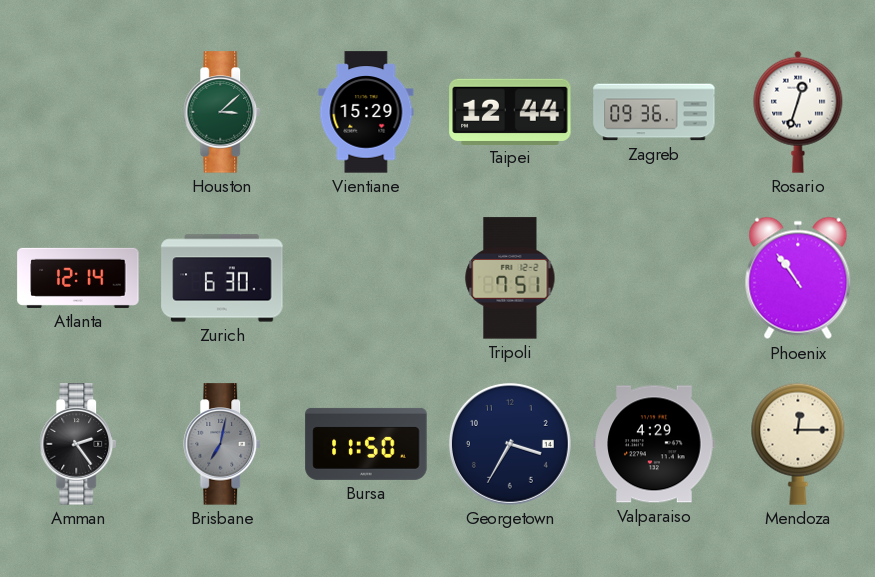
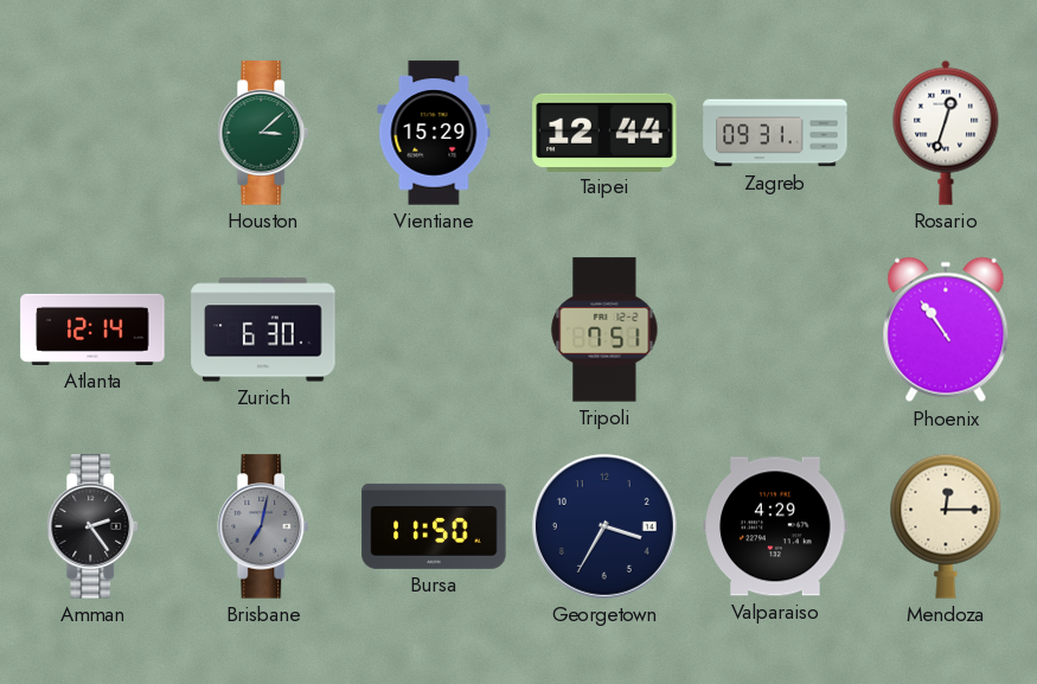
Zagreb: 09:36 -> 09:31 (775, 133)
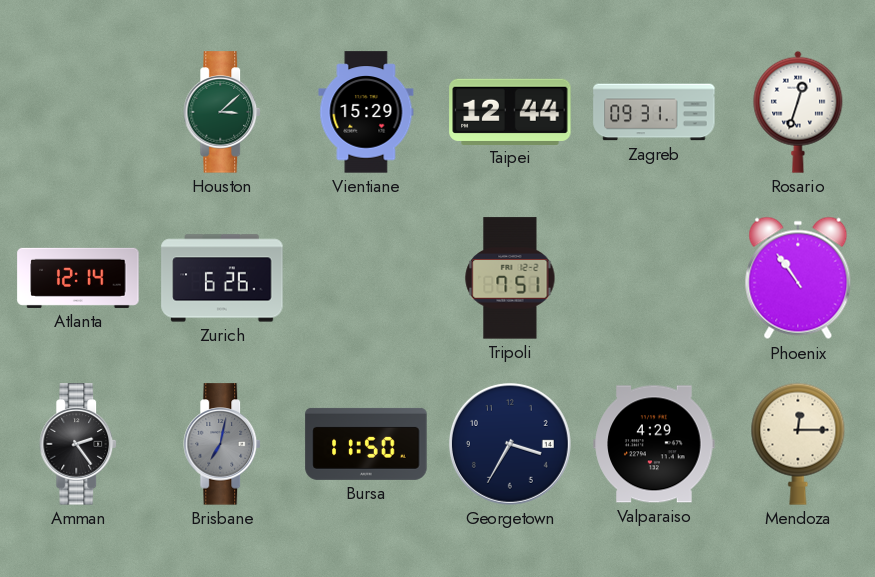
Zurich: 6:30 -> 6:26 (222, 278)
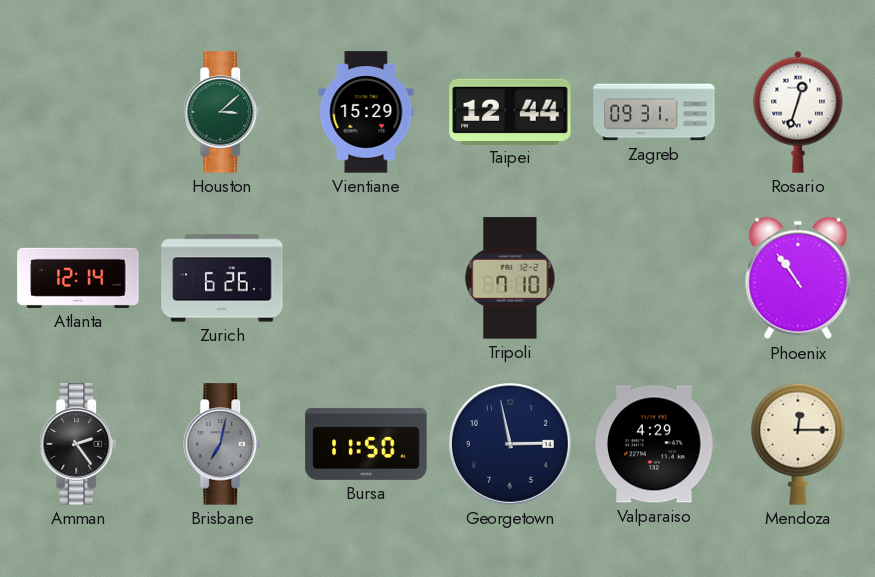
Tripoli: 7:51 -> 7:10 (510, 278)
Georgetown: 3:35 -> 2:58 (510, 444)
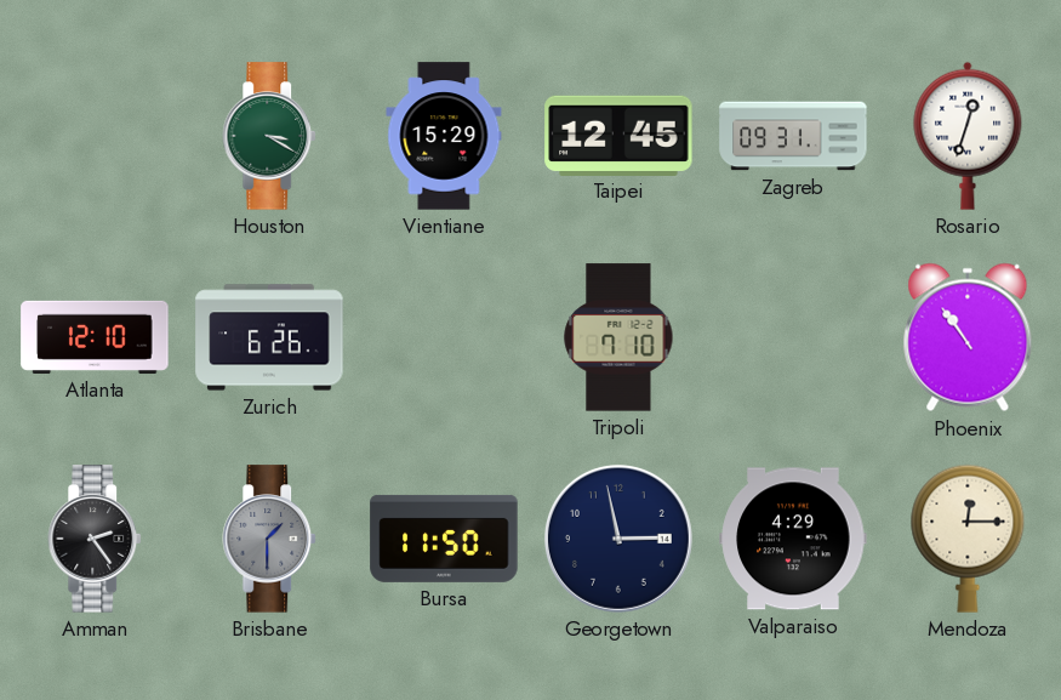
Houston: 3:08 -> 3:20 (270, 136)
Taipei: 12:44 -> 12:45 (618, 135)
Atlanta: 12:14 -> 12:10 (95, 337)
Brisbane: 7:02 -> 1:30 (270, 539)
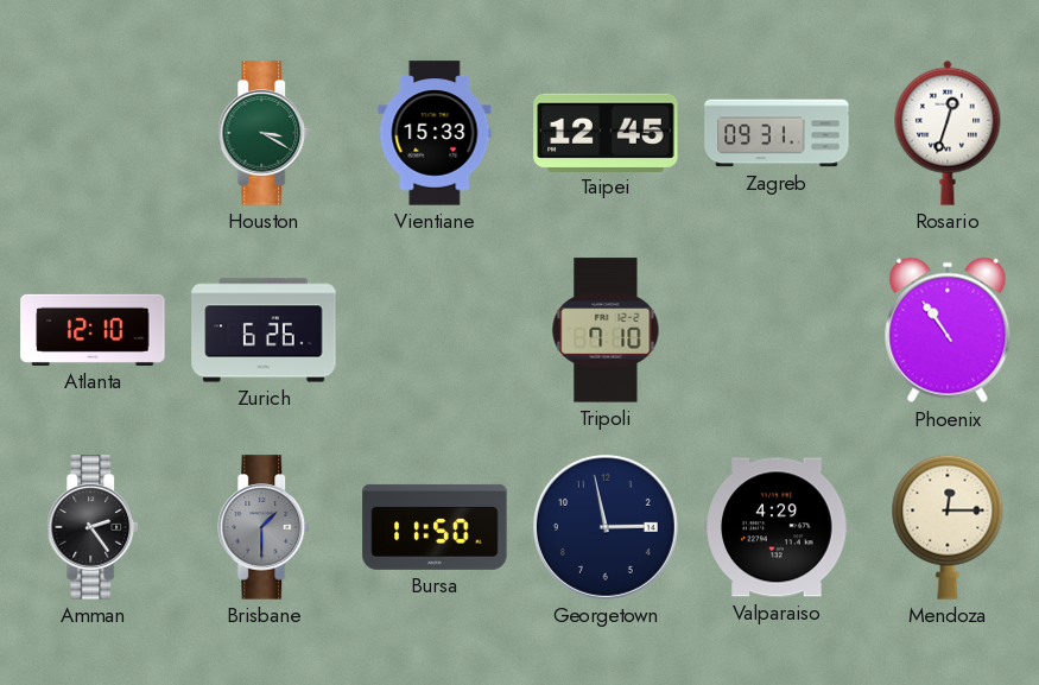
Vientiane: 15:29 -> 15:33 (435, 133)
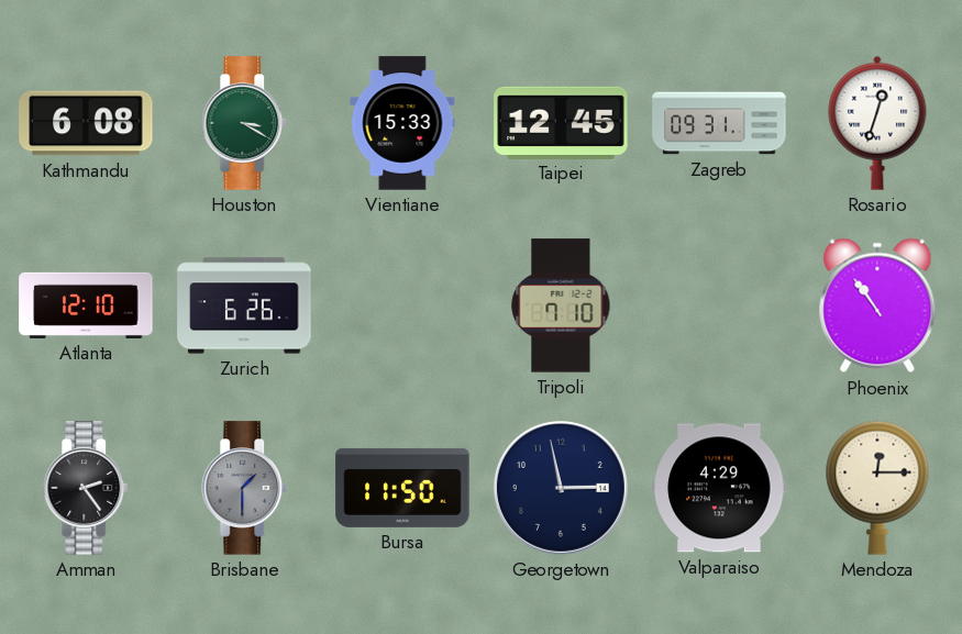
Kathmandu: none -> 6:08 (86, 123)
